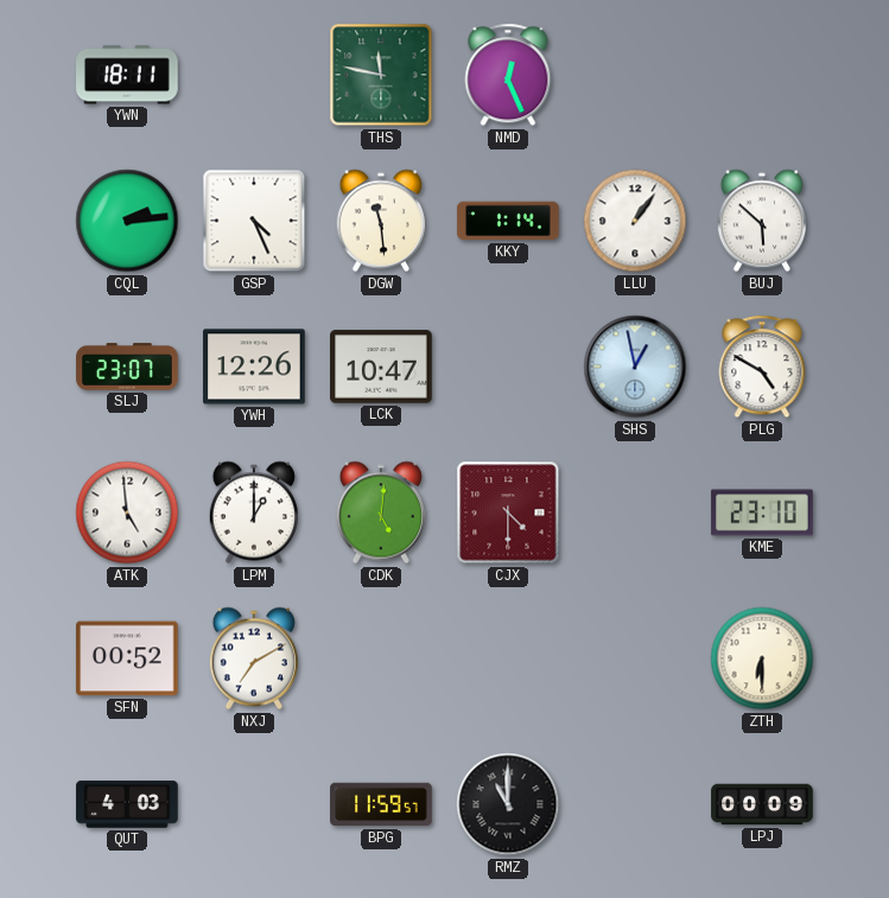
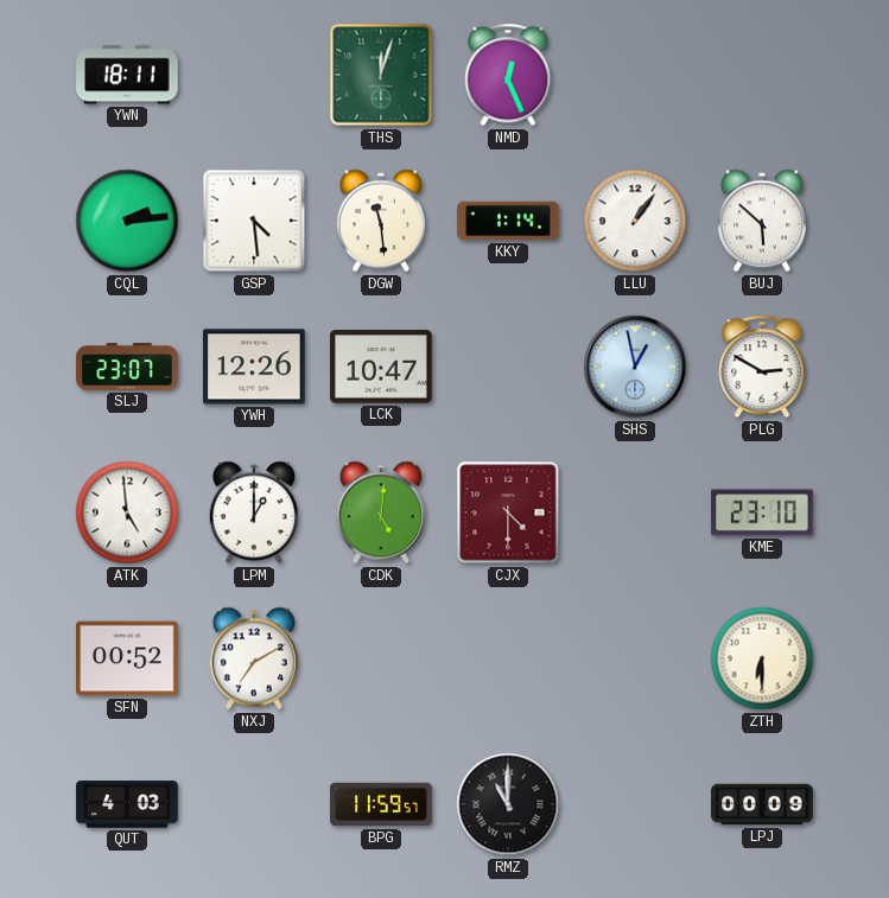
THS: 11:47 -> 12:03 (381, 75)
GSP: 4:26 -> 4:29 (254, 221)
PLG: 4:50 -> 2:50 (762, 367)
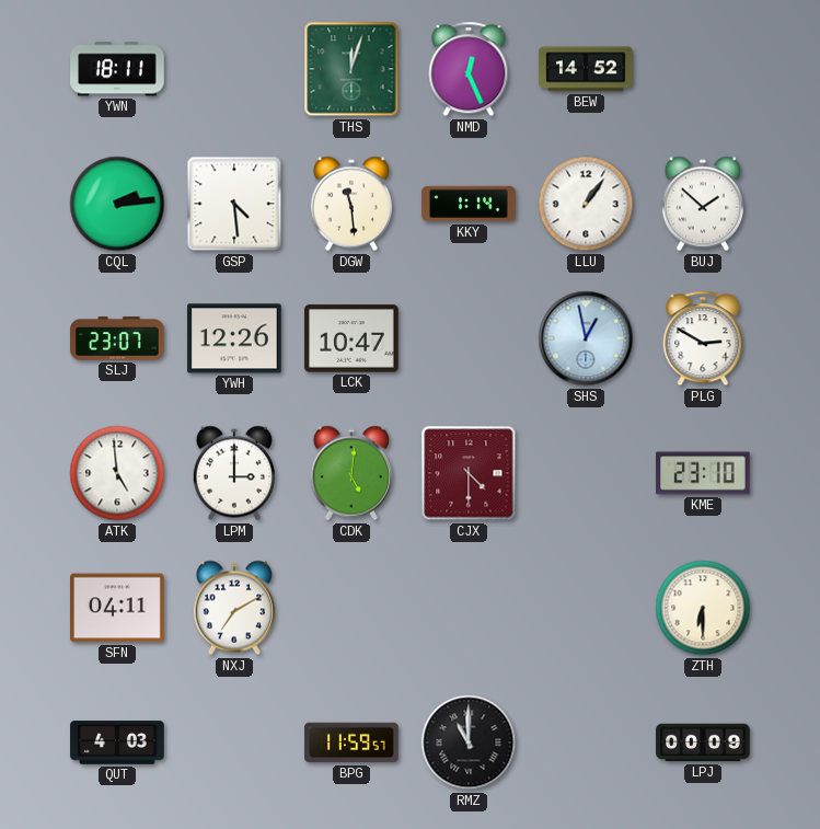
BEW: none -> 14:52 (586, 69)
BUJ: 5:52 -> 1:52 (703, 204)
LPM: 1:00 -> 3:00 (234, 473)
SFN: 00:52 -> 04:11 (117, 608)
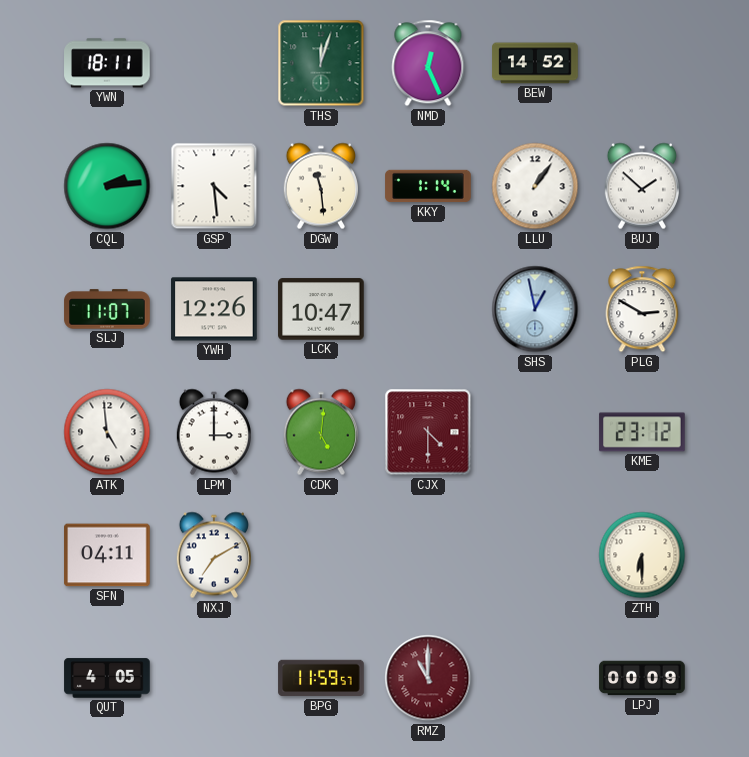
SLJ: 23:07 -> 11:07 (107, 309)
KME: 23:10 -> 23:12 (642, 432)
QUT: 4:03 -> 4:05 (107, 678)
RMZ dial: black -> burgundy (428, 678)
